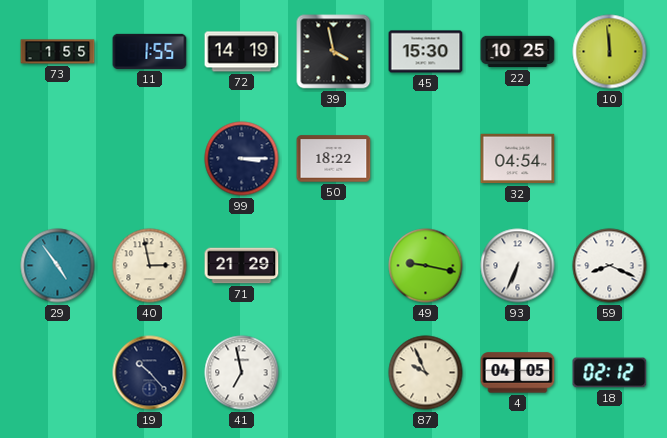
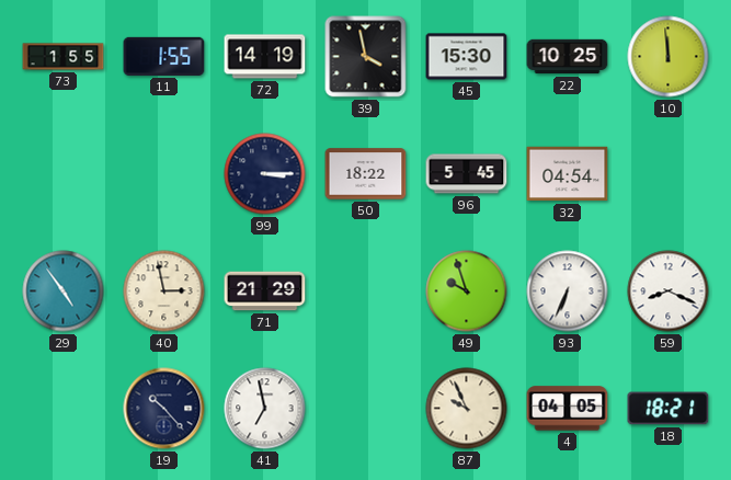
96: none -> 5:45 (467, 174)
49: 9:17 -> 9:57 (467, 292)
18: 02:12 -> 18:21 (669, 409)
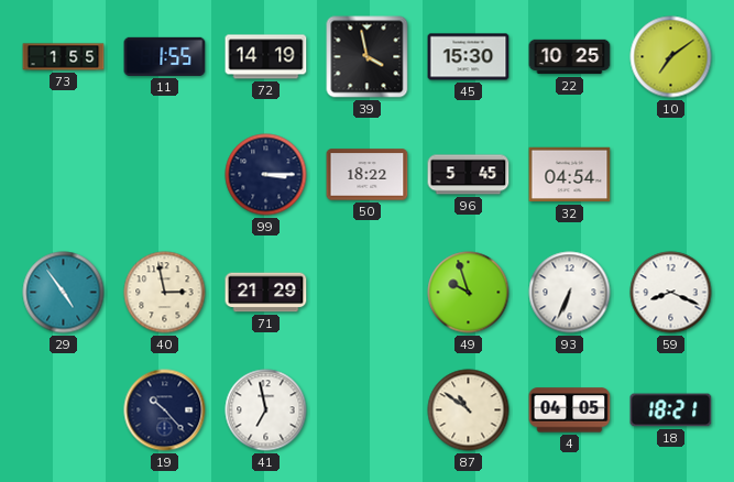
10: 11:59 -> 7:09 (671, 57)
87: 9:56 -> 10:51 (469, 410)
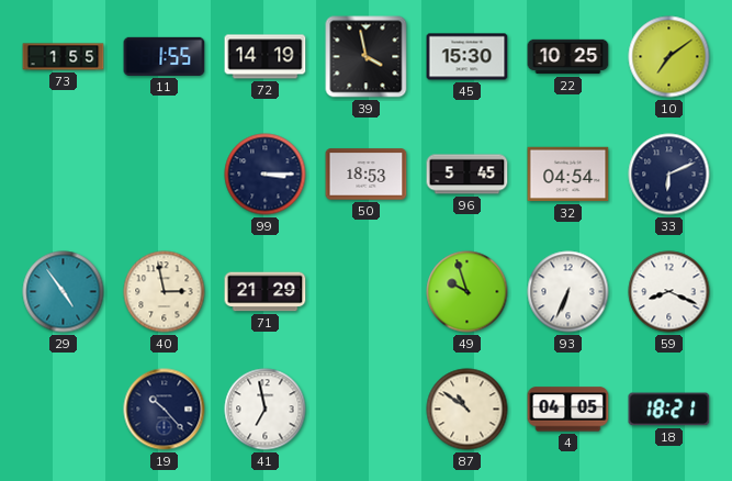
50: 18:22 -> 18:53 (367, 175)
33: none -> 6:11 (669, 175)
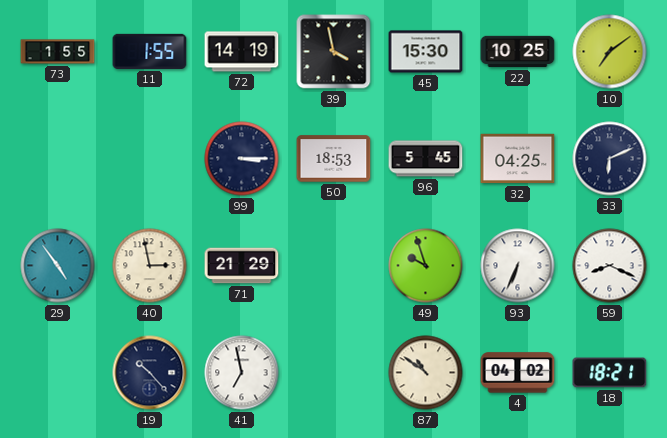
32: 04:54 -> 04:25 (518, 159)
4: 04:05 -> 04:02 (518, 373)
